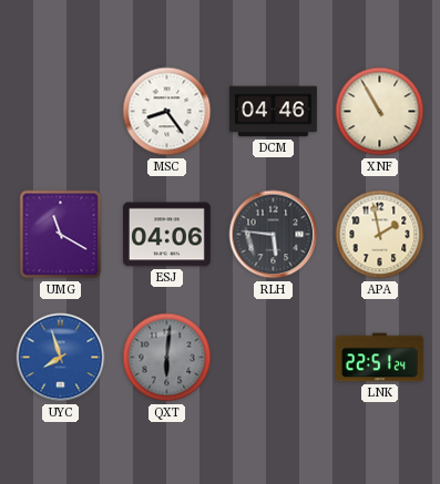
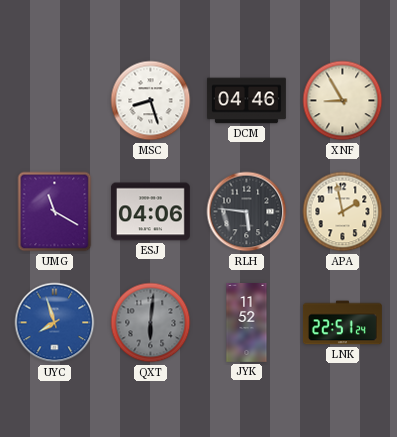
MSC: 8:24 -> 8:27 (151, 101)
XNF: 10:55 -> 8:55 (343, 101)
JYK: none -> 11:52 (247, 323)
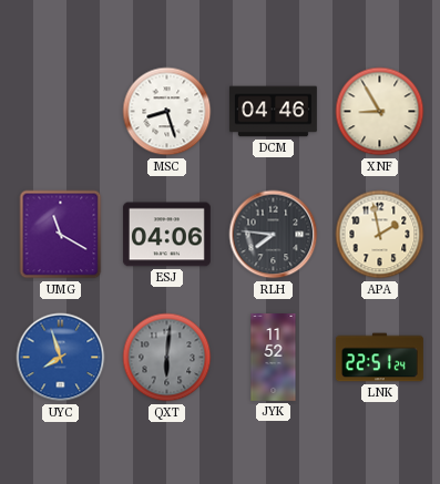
RLH: 5:46 -> 7:46 (274, 235)
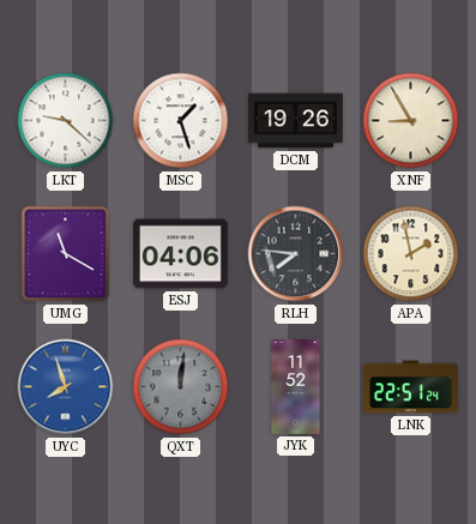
LKT: none -> 9:22 (66, 121)
MSC: 8:27 -> 1:27 (181, 121)
DCM: 04:46 -> 19:26 (295, 121)
QXT: 6:01 -> 12:01 (181, 387)
